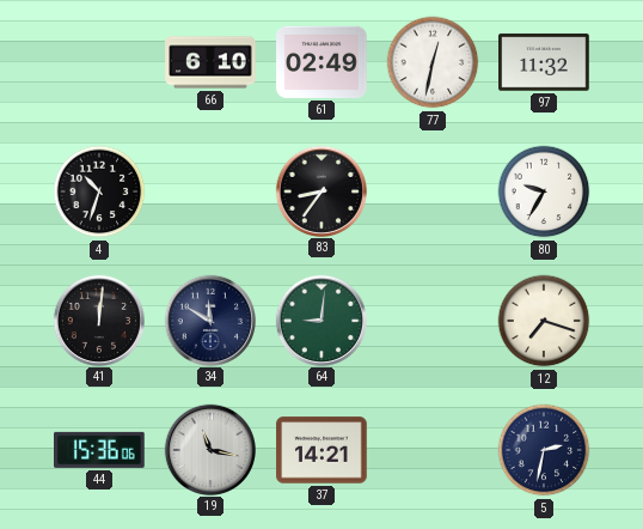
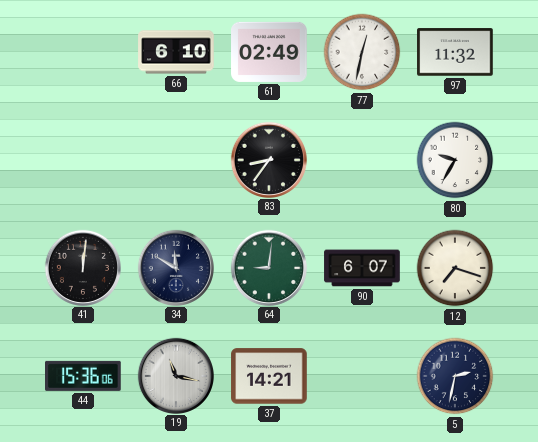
4: 10:33 -> none (99, 191)
90: none -> 6:07 (362, 268)
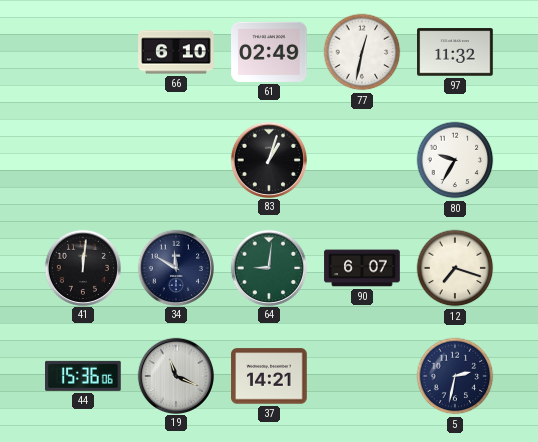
83: 8:36 -> 1:03 (268, 159)
19: 11:17 -> 11:19 (175, 375)
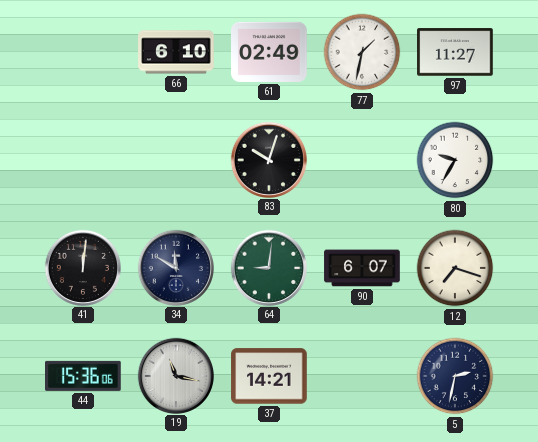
77: 12:32 -> 1:32 (362, 52)
97: 11:32 -> 11:27 (455, 52)
83: 1:03 -> 10:03 (268, 159)
19: 11:19 -> 11:17 (175, 375)
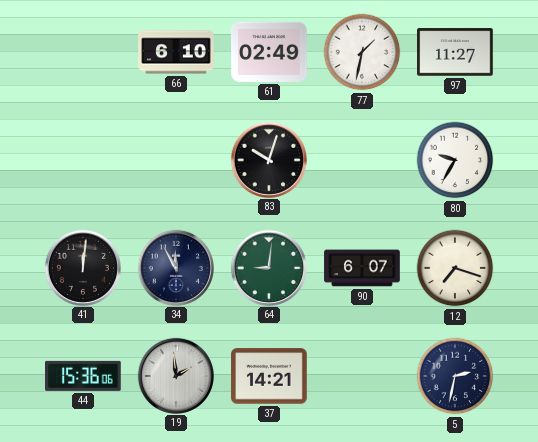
34: 11:50 -> 11:55 (175, 267)
19: 11:17 -> 1:59 (175, 375)
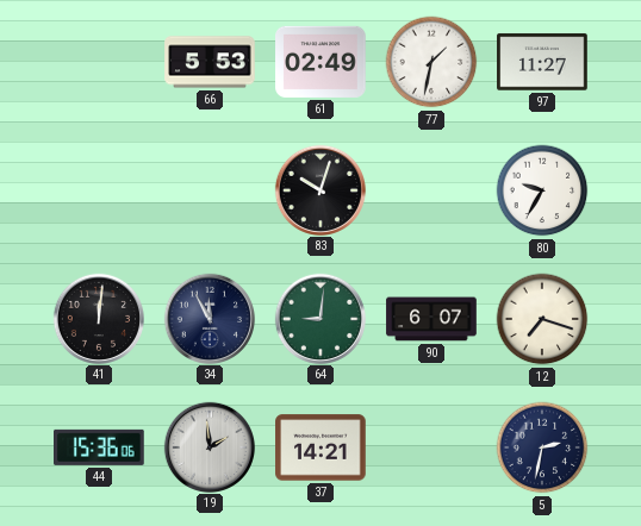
66: 6:10 -> 5:53 (210, 62)
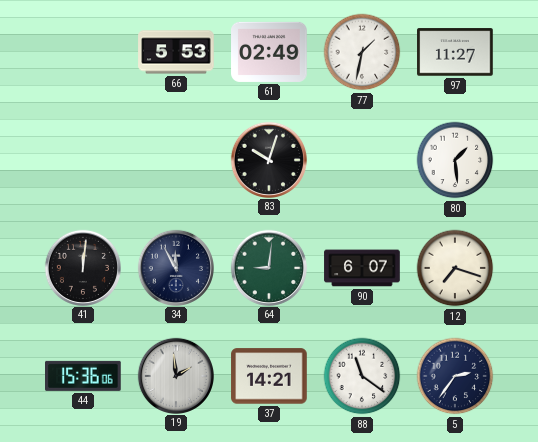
80: 9:35 -> 1:29 (455, 160)
88: none -> 11:21 (362, 376)
5: 2:32 -> 2:36 (455, 376)
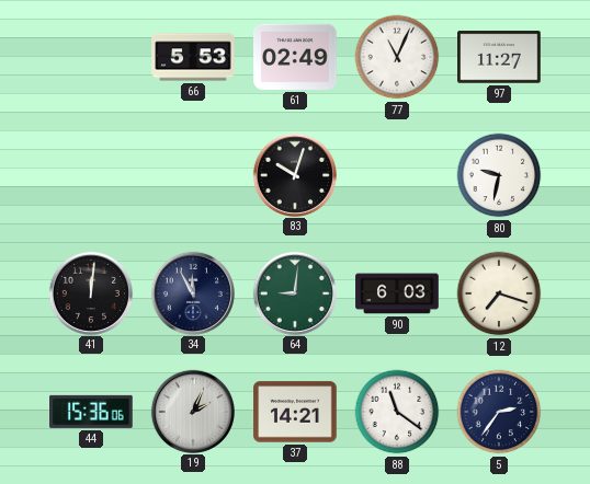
77: 1:32 -> 11:04 (397, 57)
80: 1:29 -> 9:32 (499, 175)
90: 6:07 -> 6:03 (397, 293)
19: 1:59 -> 2:04 (192, 411)
